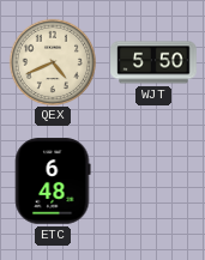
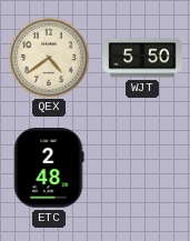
QEX: 4:41 -> 4:39 (48, 57)
ETC: 6:48 -> 2:48 (49, 168)
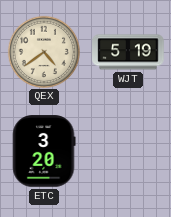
WJT: 5:50 -> 5:19 (128, 52)
ETC: 2:48 -> 3:20 (44, 151)
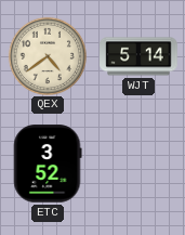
WJT: 5:19 -> 5:14 (138, 56)
ETC: 3:20 -> 3:52 (48, 164)
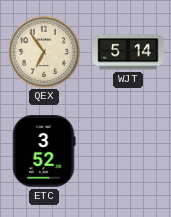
QEX: 4:39 -> 6:54 (43, 51)
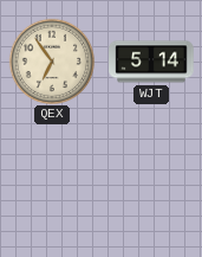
ETC: 3:52 -> none (44, 151)
